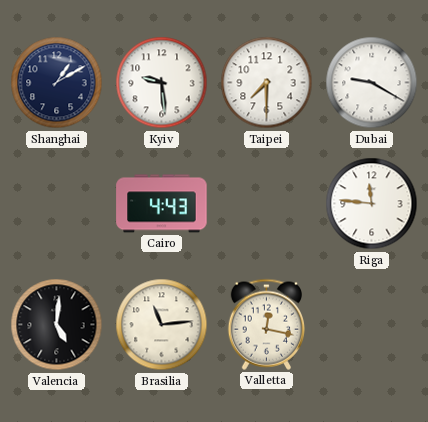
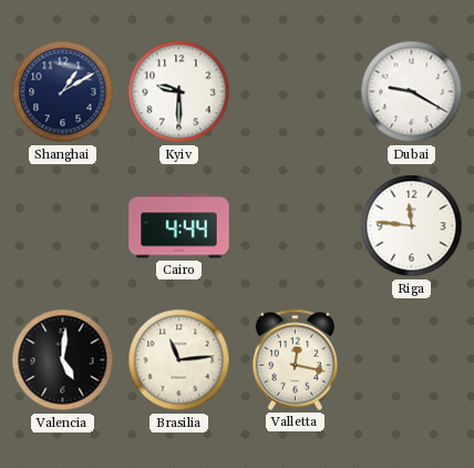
Kyiv: 9:29 -> 9:30 (179, 92)
Taipei: 7:30 -> none (267, 83)
Cairo: 4:43 -> 4:44 (179, 226)
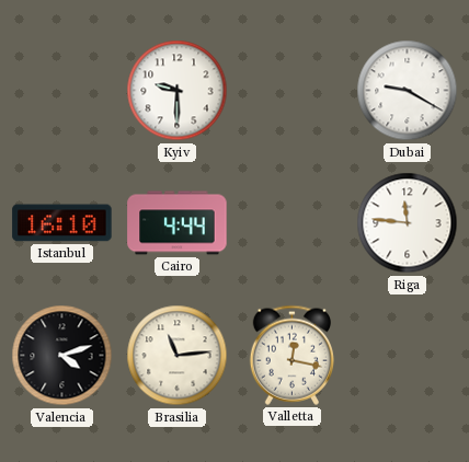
Shanghai: 1:10 -> none (63, 92)
Istanbul: none -> 16:10 (62, 223)
Valencia: 5:01 -> 4:12 (62, 356)
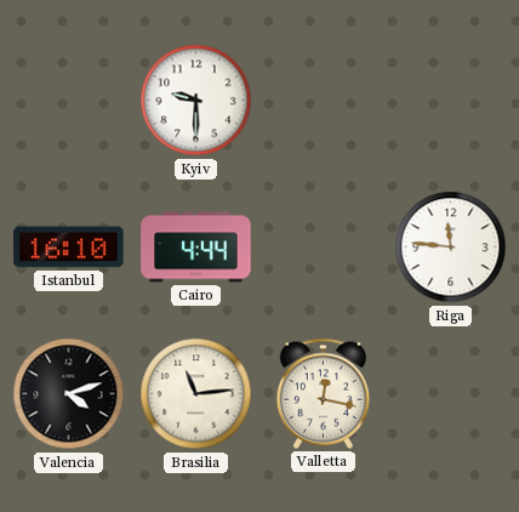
Dubai: 9:20 -> none (408, 91)
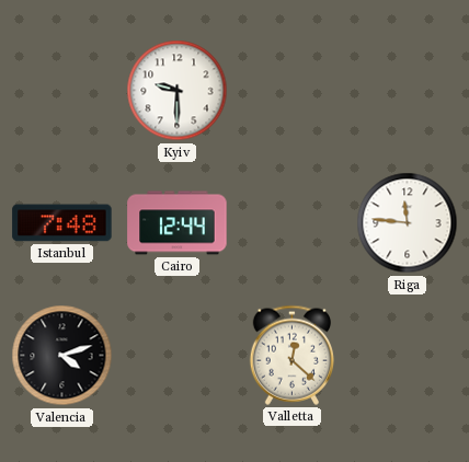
Istanbul: 16:10 -> 7:48 (62, 223)
Cairo: 4:44 -> 12:44 (178, 223)
Brasilia: 11:14 -> none (196, 394)
Valletta: 12:17 -> 12:22 (291, 355)
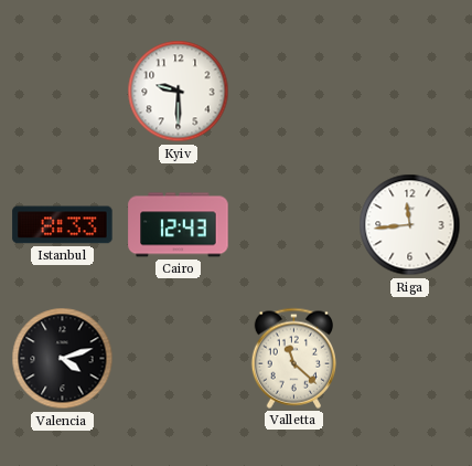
Istanbul: 7:48 -> 8:33 (63, 225)
Cairo: 12:44 -> 12:43 (179, 225)
Riga: 11:46 -> 11:44 (410, 225)
Valletta: 12:22 -> 11:22 (293, 358)
